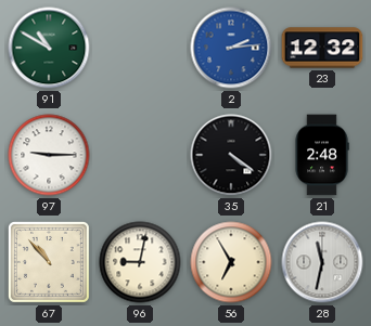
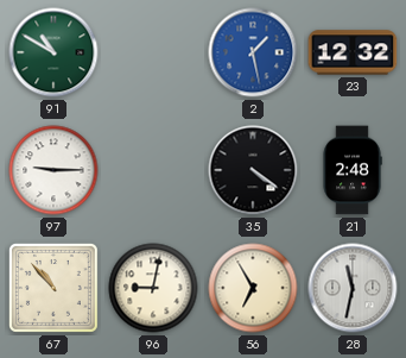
2: 2:14 -> 1:28 (253, 52)
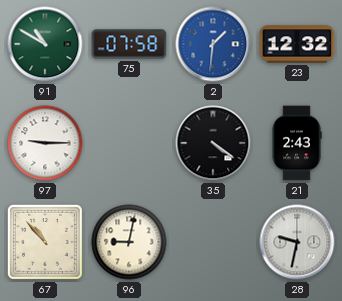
75: none -> 07:58 (129, 44)
2: 1:28 -> 1:31 (213, 44)
21: 2:48 -> 2:43 (297, 143)
56: 6:55 -> none (253, 288)
28: 11:32 -> 9:32 (297, 242)
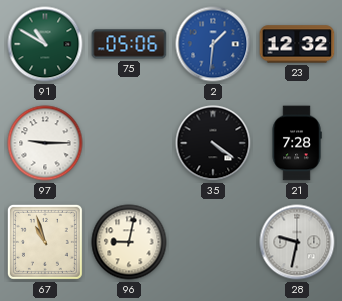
75: 07:58 -> 05:06 (129, 44)
21: 2:43 -> 7:28 (297, 143)
67: 10:53 -> 10:57 (45, 242)
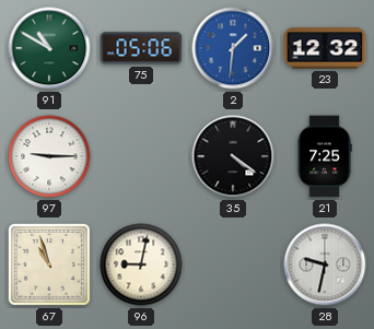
21: 7:28 -> 7:25 (325, 156)
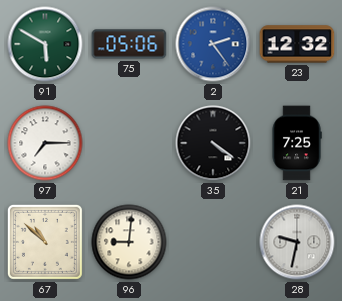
91: 10:50 -> 5:50 (45, 44)
2: 1:31 -> 2:24 (213, 44)
97: 9:15 -> 7:15 (45, 143)
67: 10:57 -> 10:52 (45, 242)
96: 9:02 -> 9:01 (129, 242)
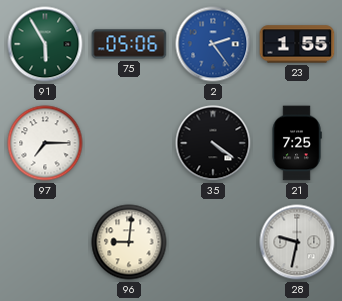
91: 5:50 -> 5:55 (45, 44)
23: 12:32 -> 1:55 (297, 44)
67: 10:52 -> none (45, 242)
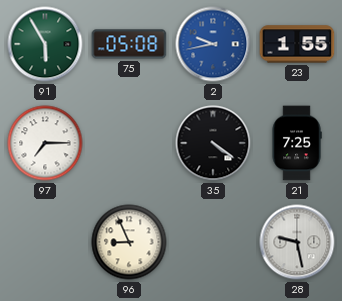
75: 05:06 -> 05:08 (129, 44)
2: 2:24 -> 9:43 (213, 44)
96: 9:01 -> 8:56 (129, 242)
28: 9:32 -> 9:28 (297, 242)
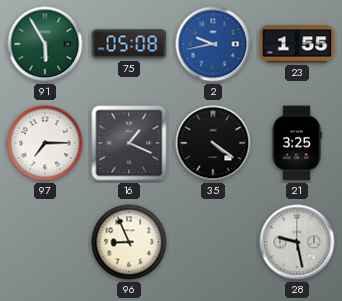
16: none -> 1:19 (129, 143)
21: 7:25 -> 3:25 (297, 143)
